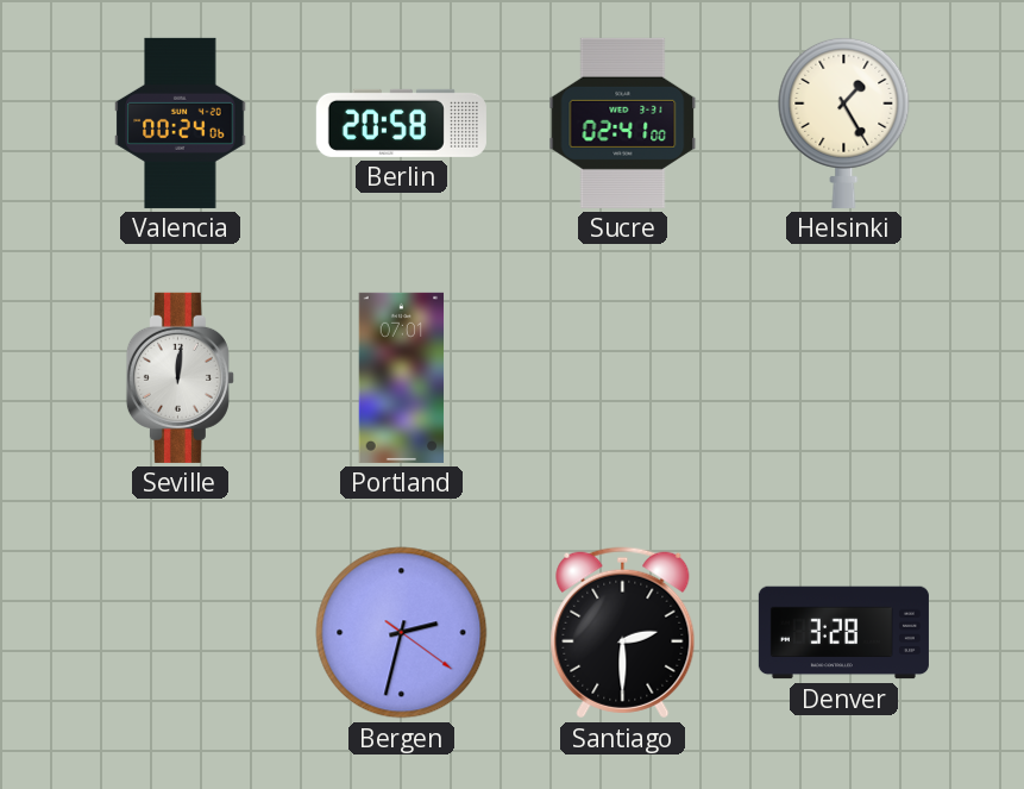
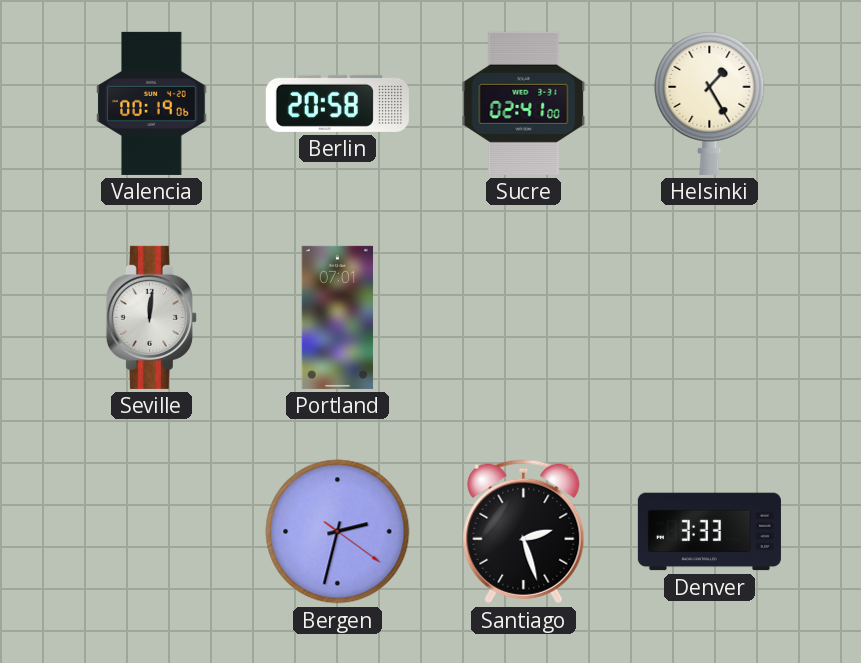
Valencia: 00:24 -> 00:19 (152, 103)
Santiago: 2:30 -> 2:27 (524, 532)
Denver: 3:28 -> 3:33 (709, 532)
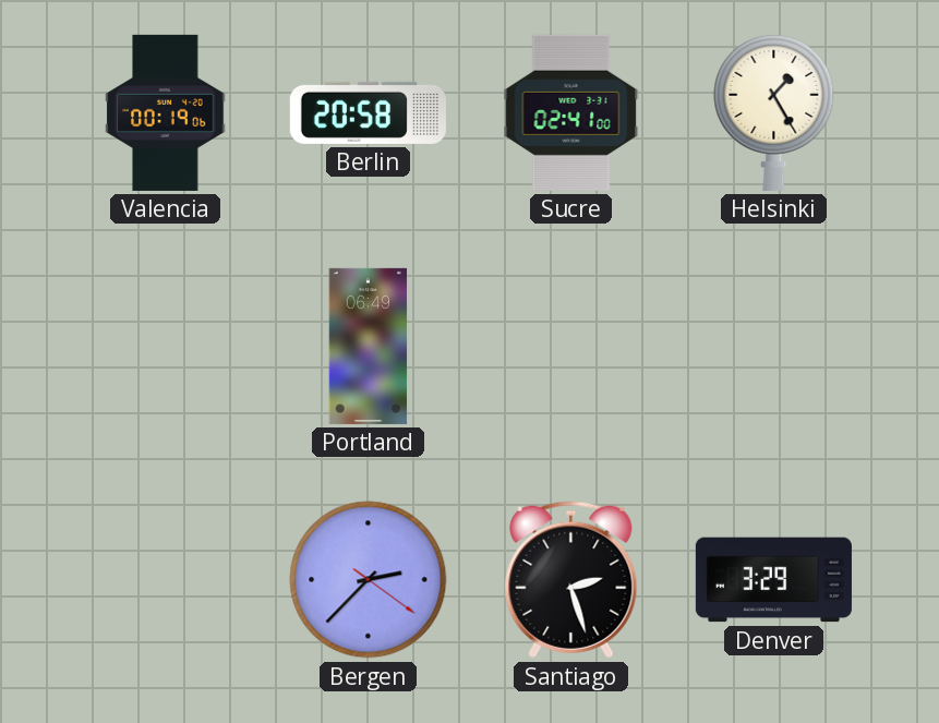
Seville: 12:01 -> none (151, 317)
Portland: 07:01 -> 06:49 (369, 346)
Bergen: 2:32 -> 2:37 (369, 580)
Denver: 3:33 -> 3:29 (773, 580)
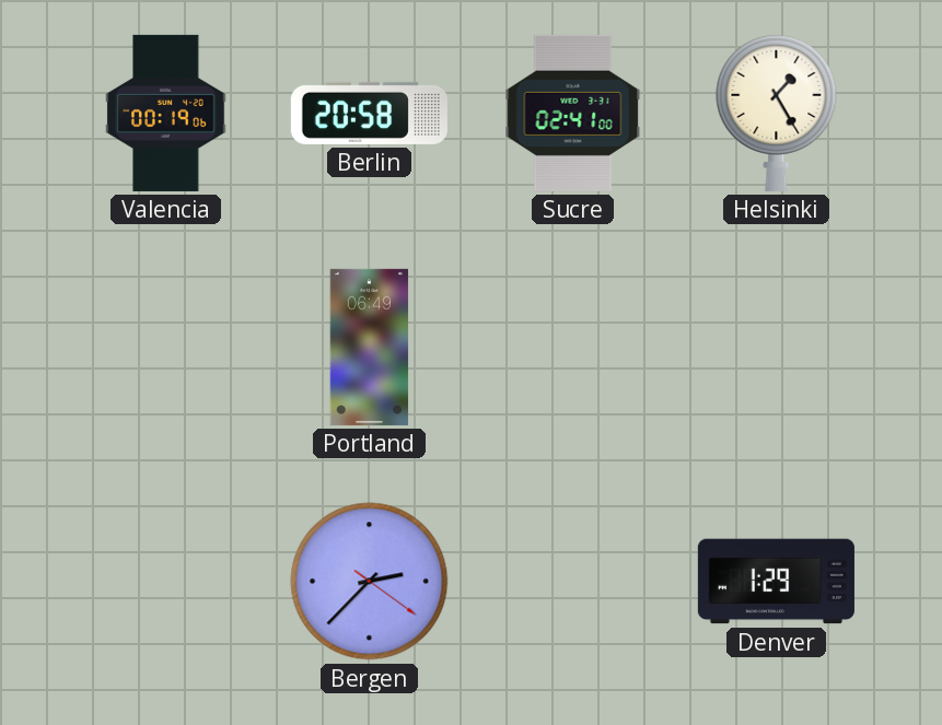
Santiago: 2:27 -> none (571, 580)
Denver: 3:29 -> 1:29 (776, 582)
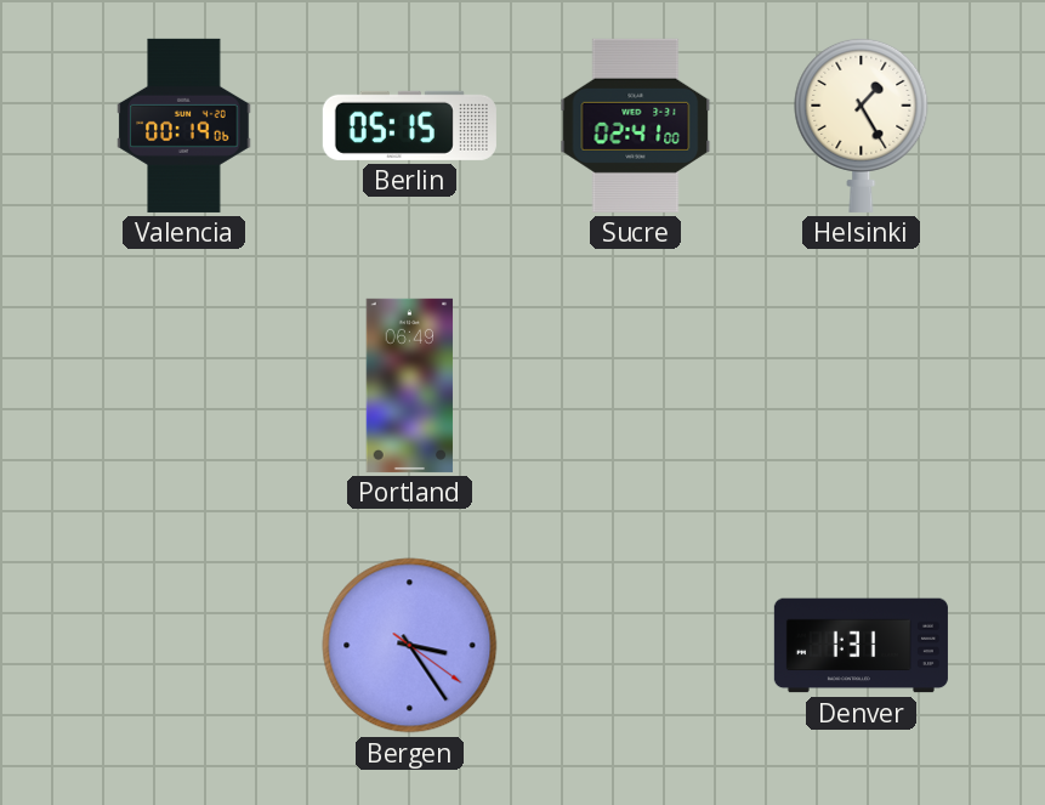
Berlin: 20:58 -> 05:15 (409, 125)
Bergen: 2:37 -> 3:24 (410, 646)
Denver: 1:29 -> 1:31 (861, 646)
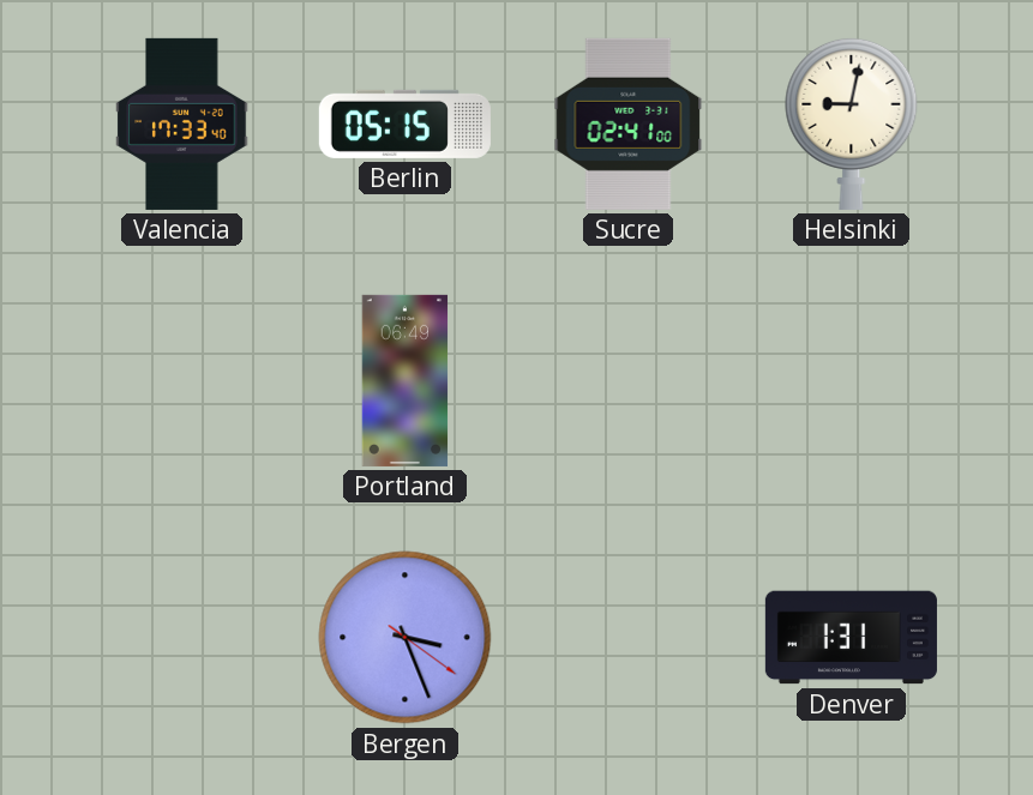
Valencia: 00:19 -> 17:33 (182, 124)
Helsinki: 1:25 -> 9:02 (852, 124)
Bergen: 3:24 -> 3:26 (406, 638)
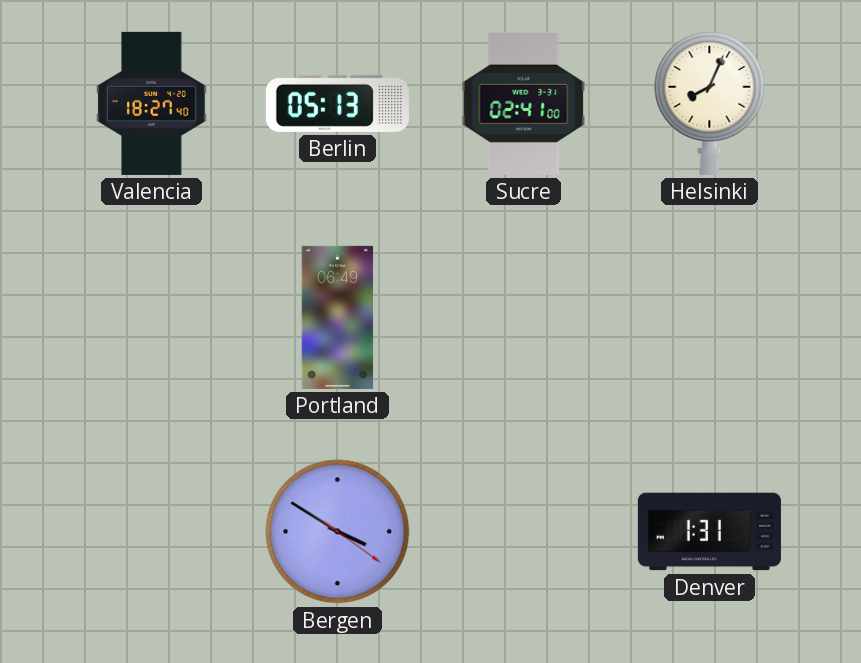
Valencia: 17:33 -> 18:27 (152, 103)
Berlin: 05:15 -> 05:13 (337, 103)
Helsinki: 9:02 -> 8:04 (710, 103)
Bergen: 3:26 -> 3:50 (338, 532)
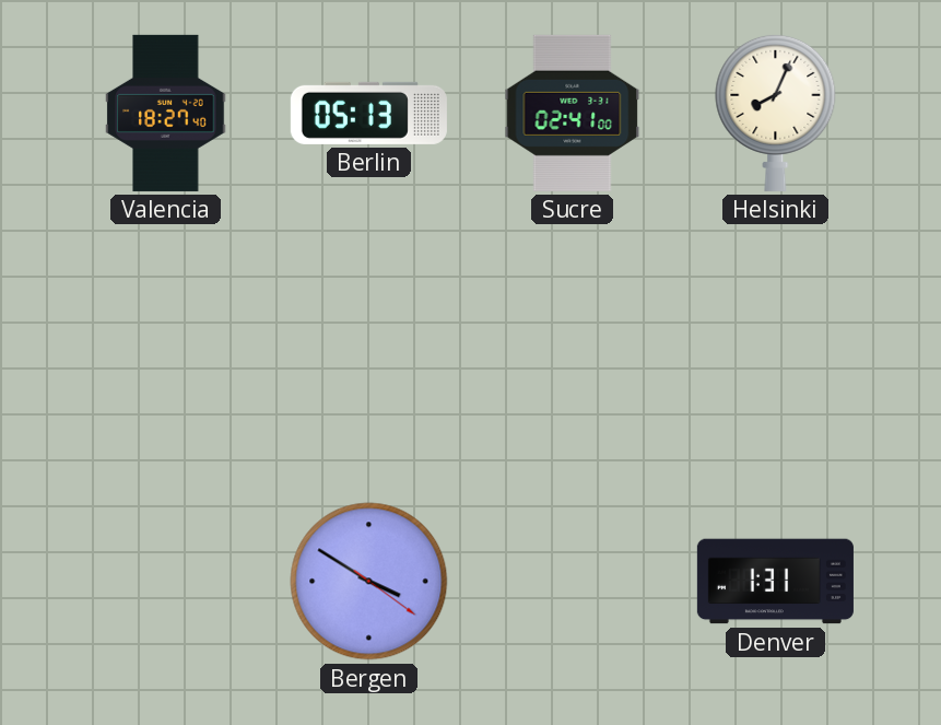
Portland: 06:49 -> none (338, 317)
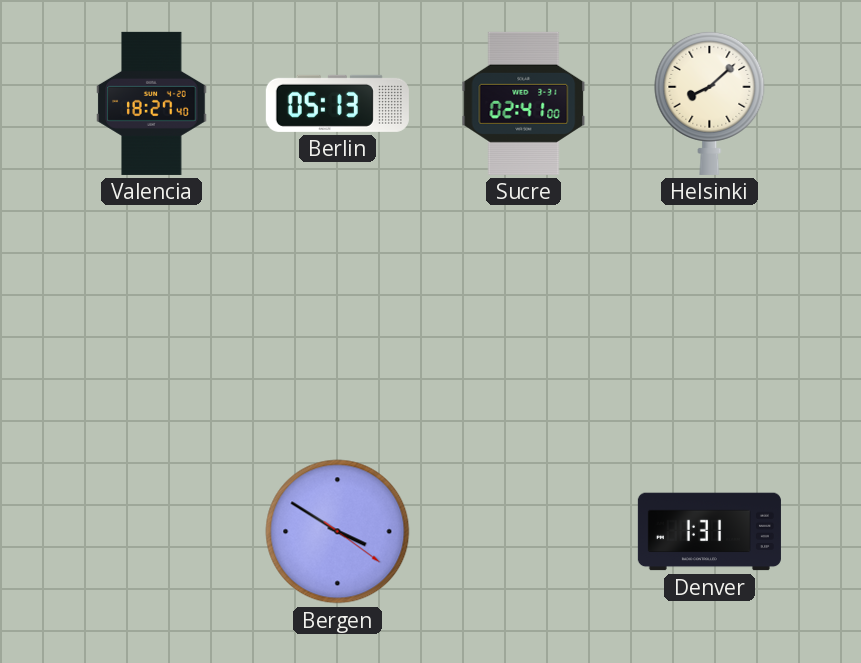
Helsinki: 8:04 -> 8:08 (710, 103)
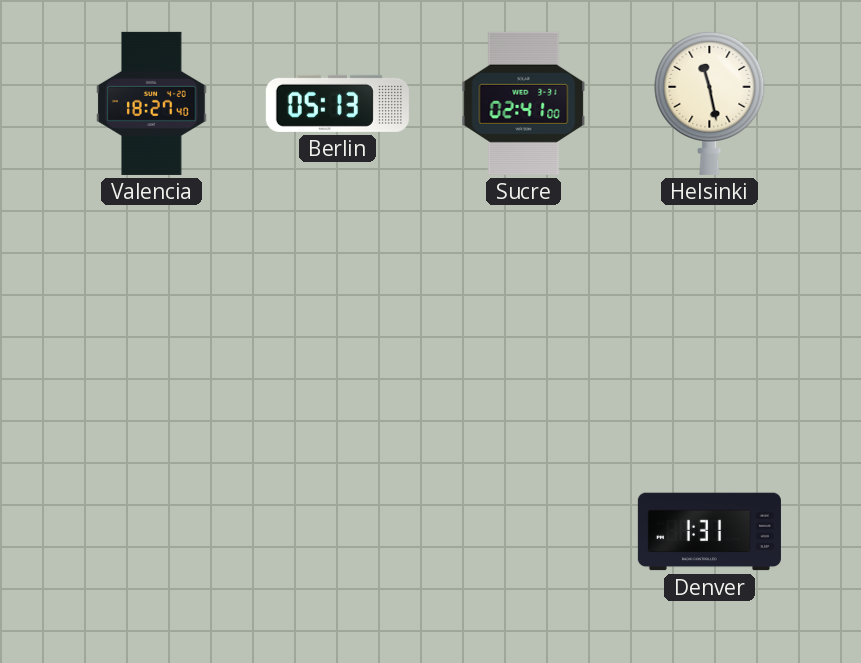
Helsinki: 8:08 -> 11:28 (710, 103)
Bergen: 3:50 -> none (338, 532)
